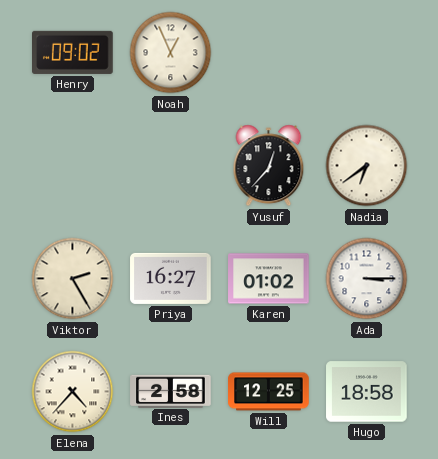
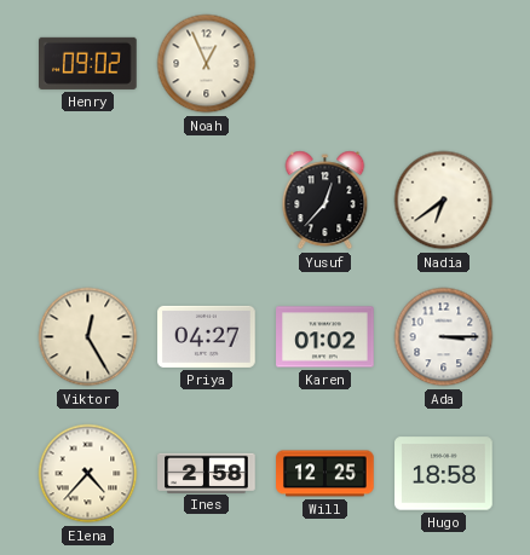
Viktor: 2:25 -> 12:25 (88, 337)
Priya: 16:27 -> 04:27 (207, 336)
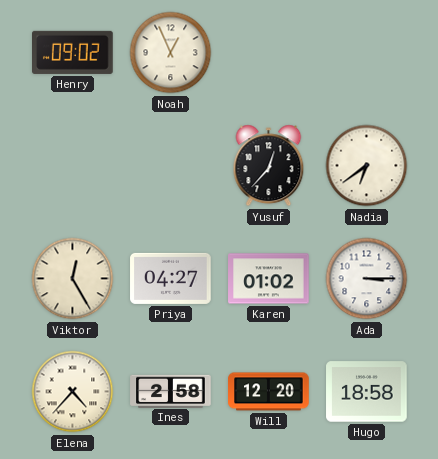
Will: 12:25 -> 12:20 (269, 392)
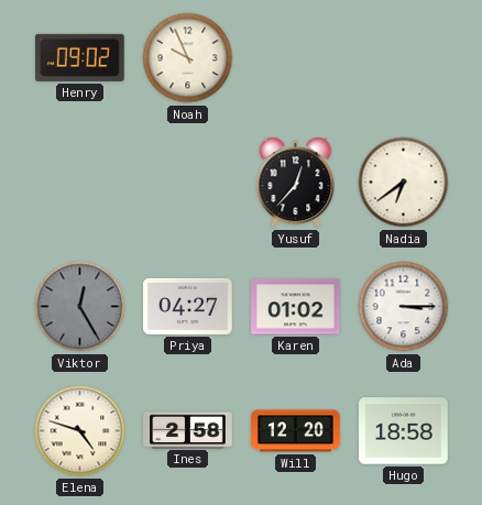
Noah: 12:56 -> 9:56 (188, 58)
Viktor dial: cream -> grey (80, 307)
Elena: 4:37 -> 4:48 (80, 431)
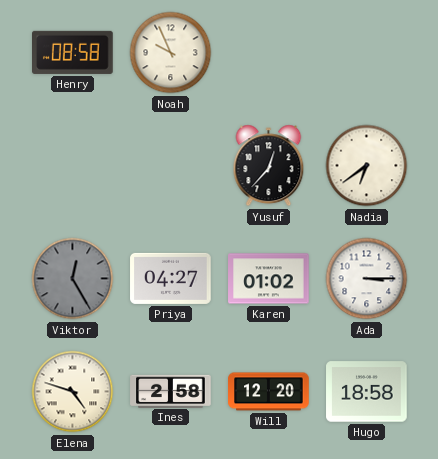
Henry: 09:02 -> 08:58 (73, 52)
